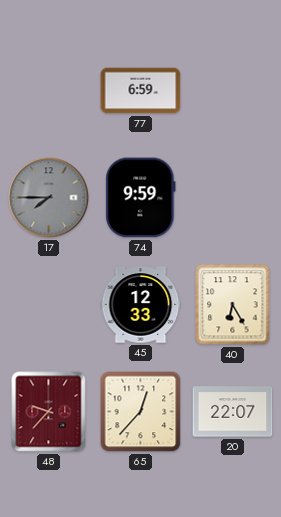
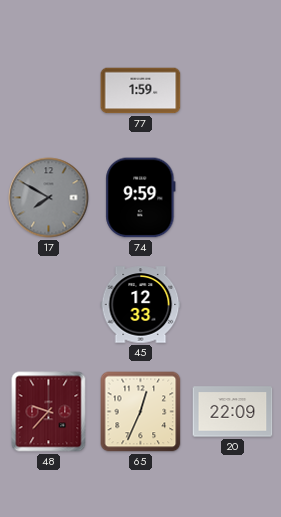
77: 6:59 -> 1:59 (141, 91)
17: 7:45 -> 7:50 (49, 198)
40: 6:25 -> none (233, 305)
65: 12:37 -> 12:34 (141, 412)
20: 22:07 -> 22:09 (233, 412)
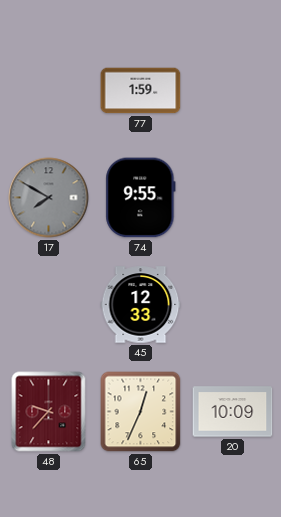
74: 9:59 -> 9:55 (141, 198)
20: 22:09 -> 10:09 (233, 412)
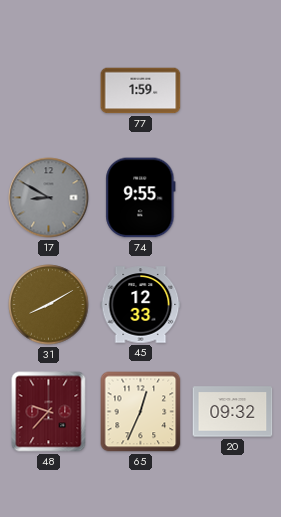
17: 7:50 -> 8:50 (49, 198)
31: none -> 8:10 (49, 305)
20: 10:09 -> 09:32 (233, 412)
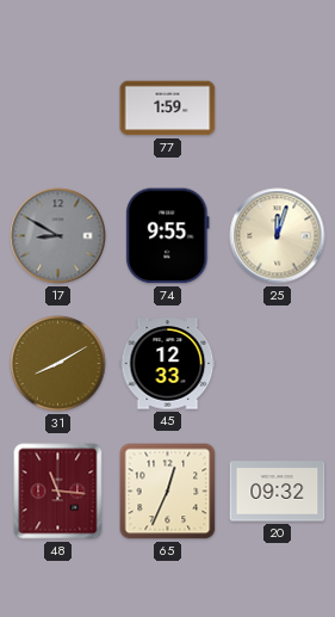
25: none -> 12:03 (278, 236)
48: 9:37 -> 11:16 (58, 492)
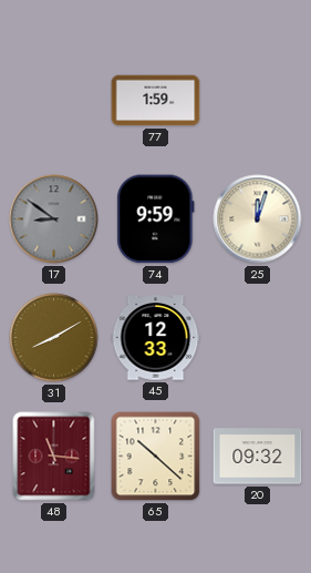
17: 8:50 -> 8:51 (54, 219)
74: 9:55 -> 9:59 (156, 219)
65: 12:34 -> 10:22 (156, 457)
